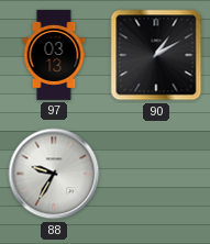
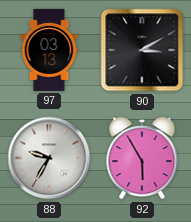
90: 1:10 -> 3:10 (142, 50)
92: none -> 5:55 (142, 158)
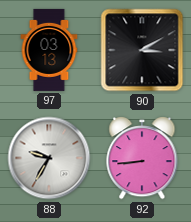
92: 5:55 -> 8:44 (142, 158)
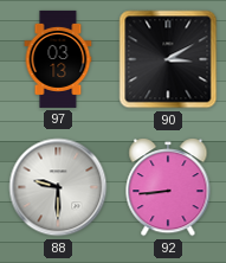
88: 9:35 -> 9:30 (58, 187)
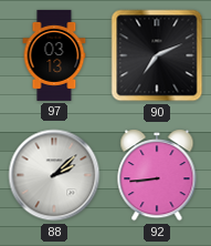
90: 3:10 -> 7:11 (157, 55)
88: 9:30 -> 2:08 (54, 175)
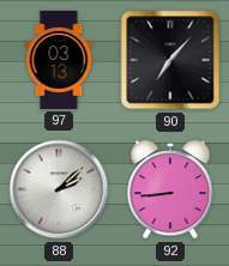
90: 7:11 -> 7:07 (170, 60)
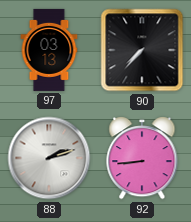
90: 7:07 -> 7:37 (142, 50)
88: 2:08 -> 2:12 (49, 158)
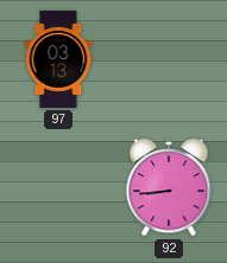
90: 7:37 -> none (142, 50)
88: 2:12 -> none (49, 158)
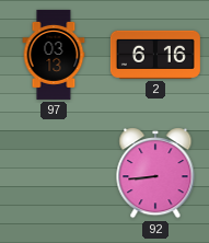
2: none -> 6:16 (155, 55)
